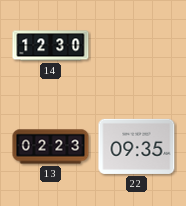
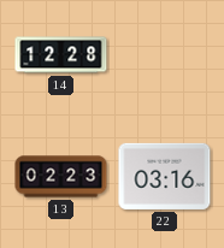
14: 12:30 -> 12:28 (61, 55)
22: 09:35 -> 03:16 (165, 176)
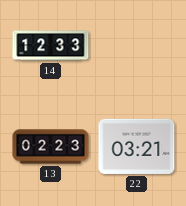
14: 12:28 -> 12:33 (51, 46)
22: 03:16 -> 03:21 (137, 146)
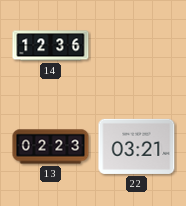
14: 12:33 -> 12:36 (51, 46)
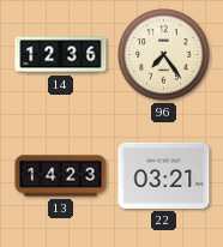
96: none -> 7:24 (164, 55)
13: 02:23 -> 14:23 (61, 176)
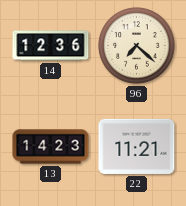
96: 7:24 -> 7:22 (137, 46)
22: 03:21 -> 11:21 (137, 146)
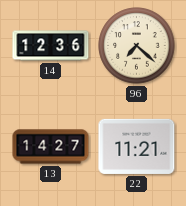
13: 14:23 -> 14:27 (51, 147)
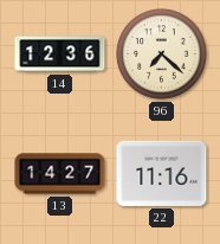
22: 11:21 -> 11:16 (162, 173)
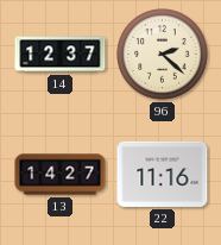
14: 12:36 -> 12:37 (61, 55)
96: 7:22 -> 2:22 (163, 55)
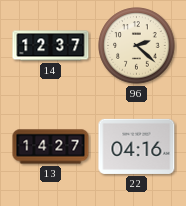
22: 11:16 -> 04:16 (137, 146)
